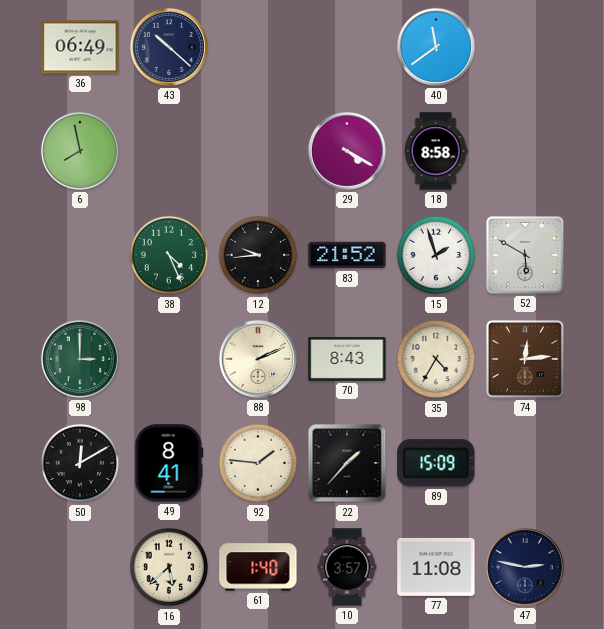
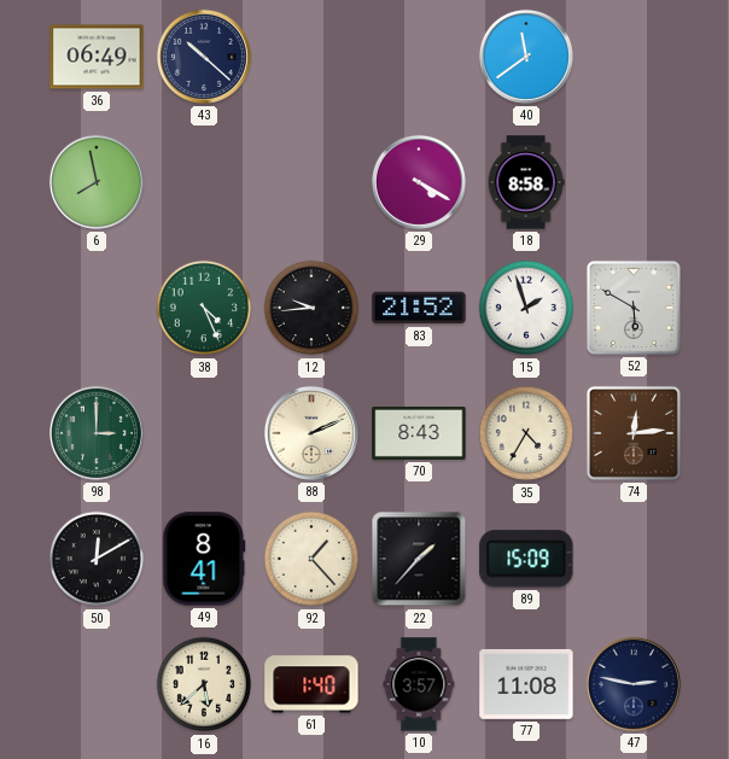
92: 1:46 -> 1:23 (311, 559)
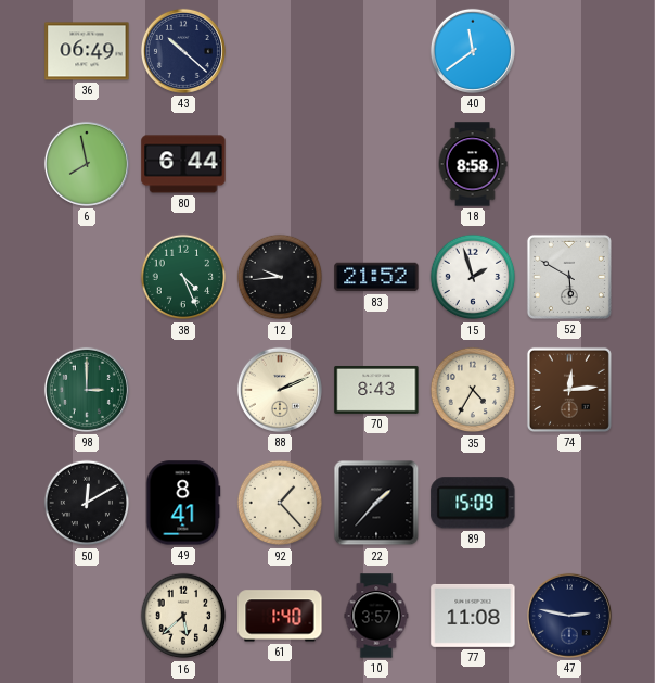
80: none -> 6:44 (183, 164)
29: 4:20 -> none (419, 182)
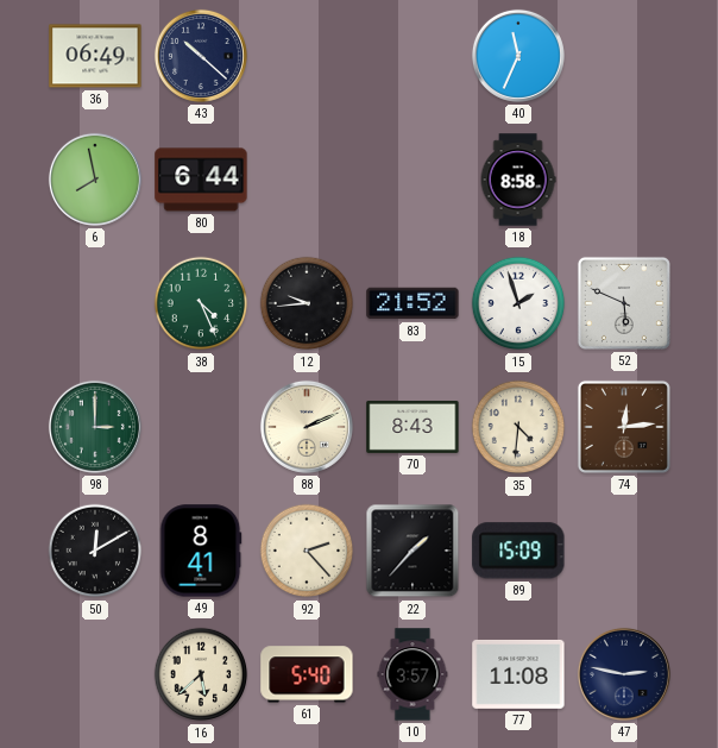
40: 11:39 -> 11:34 (518, 56)
52: 5:50 -> 5:49 (624, 303)
35: 4:35 -> 4:31 (518, 427)
92: 1:23 -> 2:23 (307, 551)
61: 1:40 -> 5:40 (307, 674)
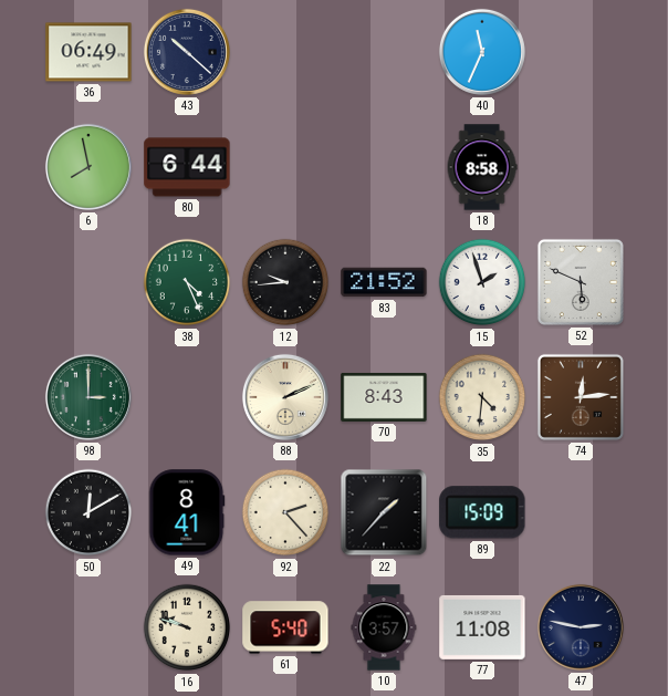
16: 5:38 -> 9:48 (187, 627)
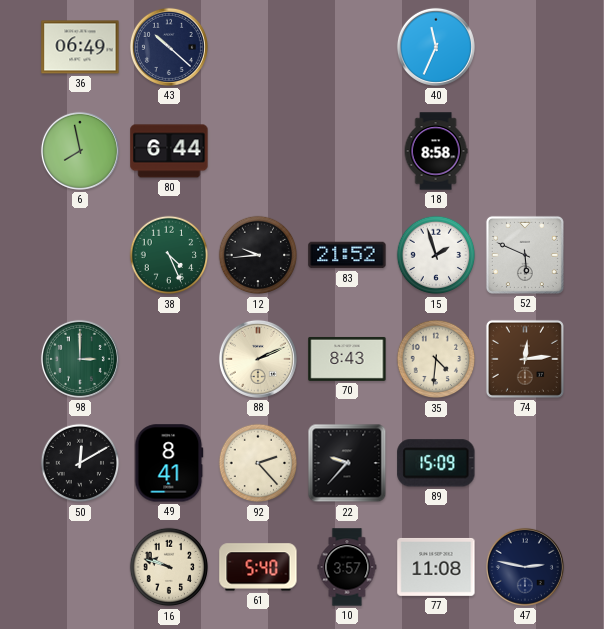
22: 1:37 -> 9:37 (347, 463)
